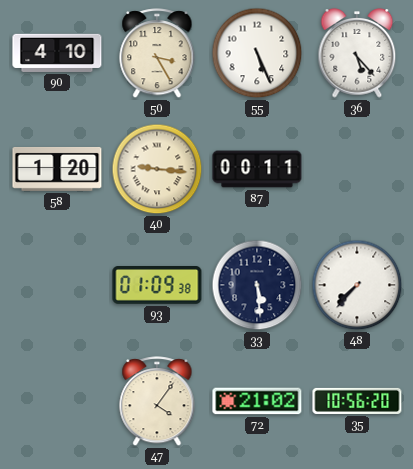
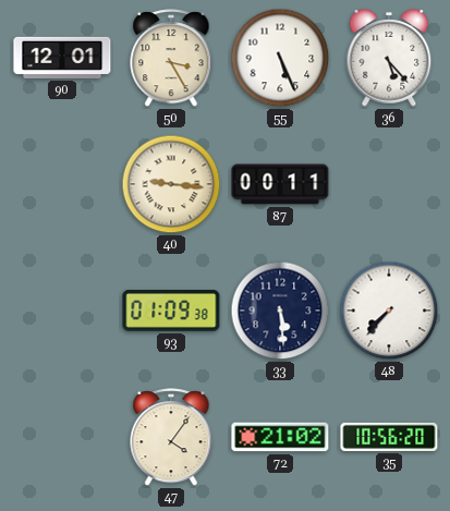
90: 4:10 -> 12:01 (62, 58)
58: 1:20 -> none (57, 169)
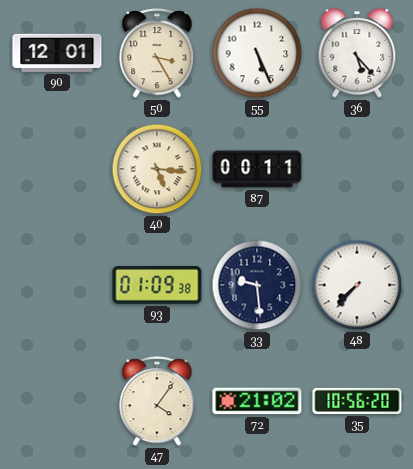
40: 9:16 -> 5:16 (157, 169)
33: 5:29 -> 9:29 (257, 285)
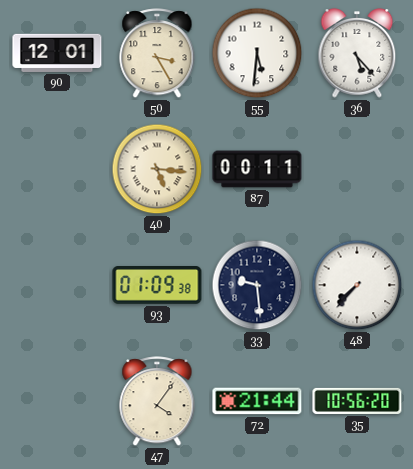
55: 5:26 -> 5:31 (257, 53)
72: 21:02 -> 21:44 (257, 401)
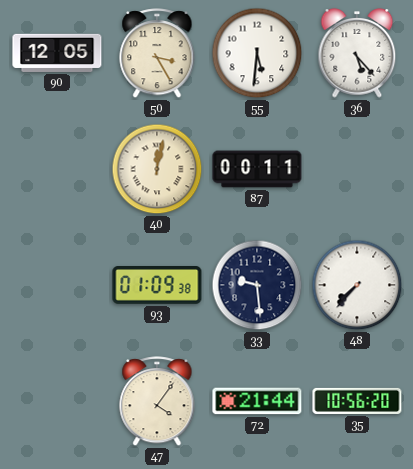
90: 12:01 -> 12:05 (57, 53)
40: 5:16 -> 12:02 (157, 169)
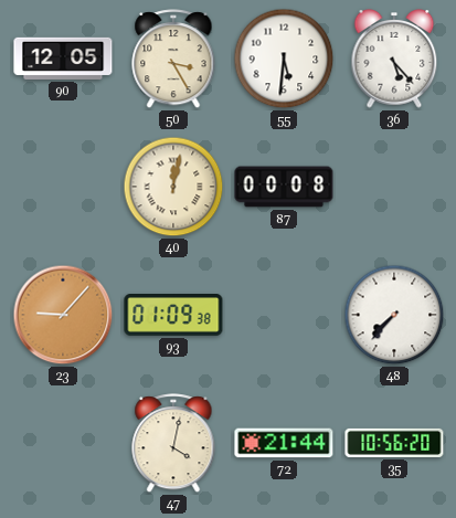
87: 00:11 -> 00:08 (284, 187)
23: none -> 9:07 (63, 315)
33: 9:29 -> none (257, 285)
47: 4:06 -> 4:02 (173, 444)
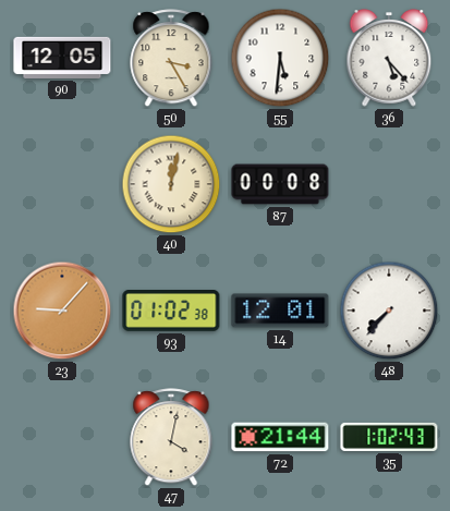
93: 01:09 -> 01:02 (171, 312)
14: none -> 12:01 (280, 311)
35: 10:56 -> 1:02 (389, 437)
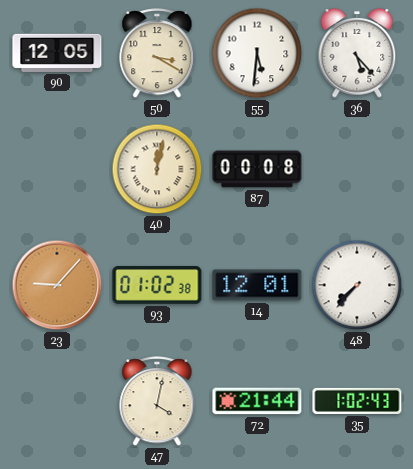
50: 3:25 -> 3:20 (157, 54)
